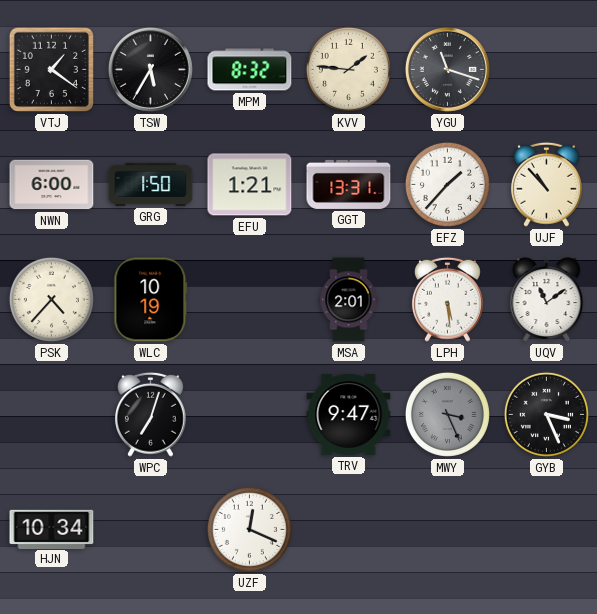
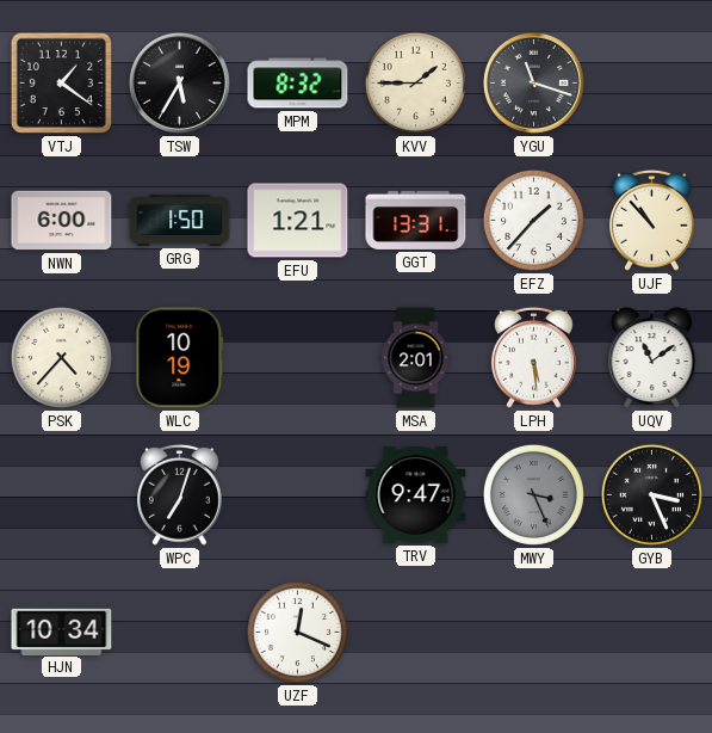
KVV: 1:46 -> 1:45 (415, 82)
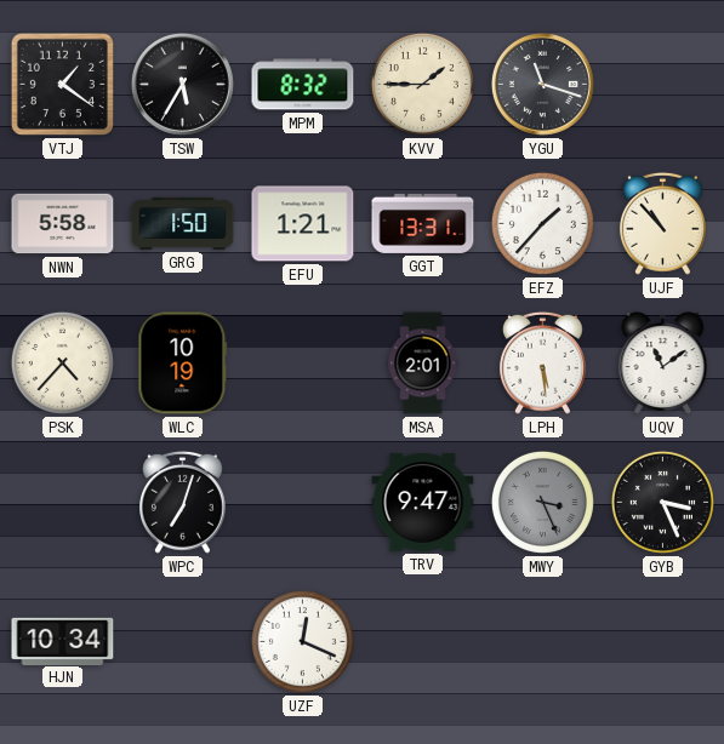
NWN: 6:00 -> 5:58 (63, 224)
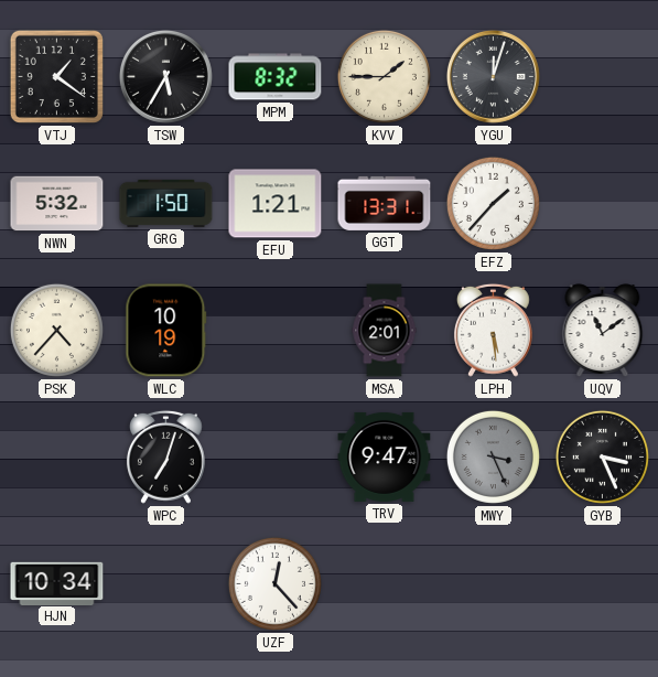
YGU: 11:18 -> 12:03 (493, 76)
NWN: 5:58 -> 5:32 (57, 204)
UJF: 10:53 -> none (662, 223)
UZF: 12:19 -> 12:23 (274, 583)
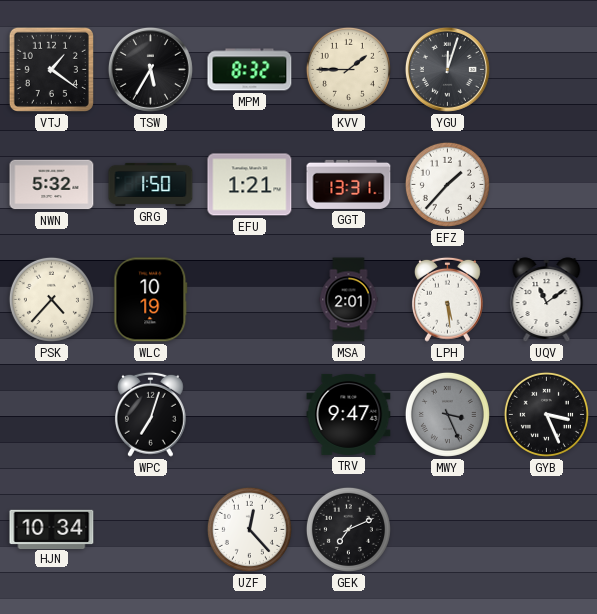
GEK: none -> 7:11 (348, 529)
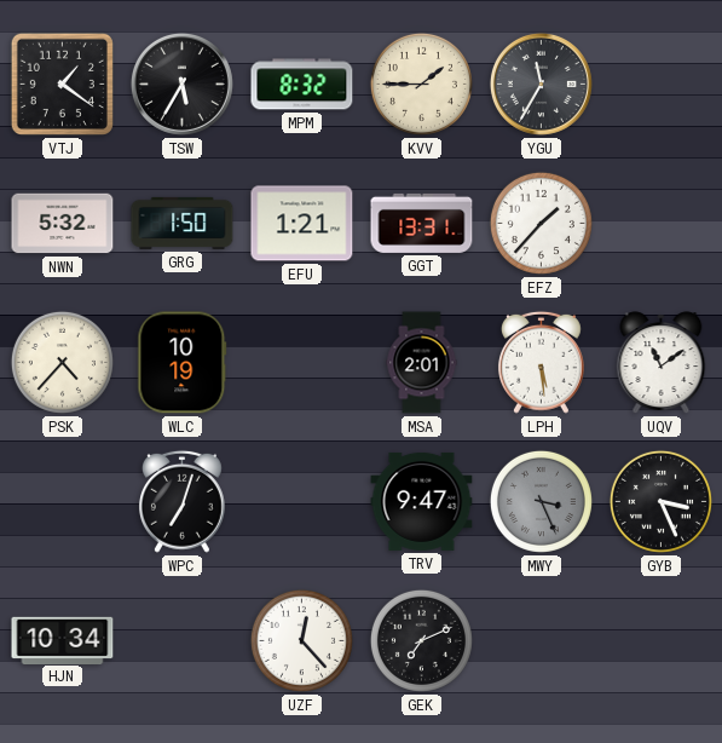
YGU: 12:03 -> 11:35 (541, 83)
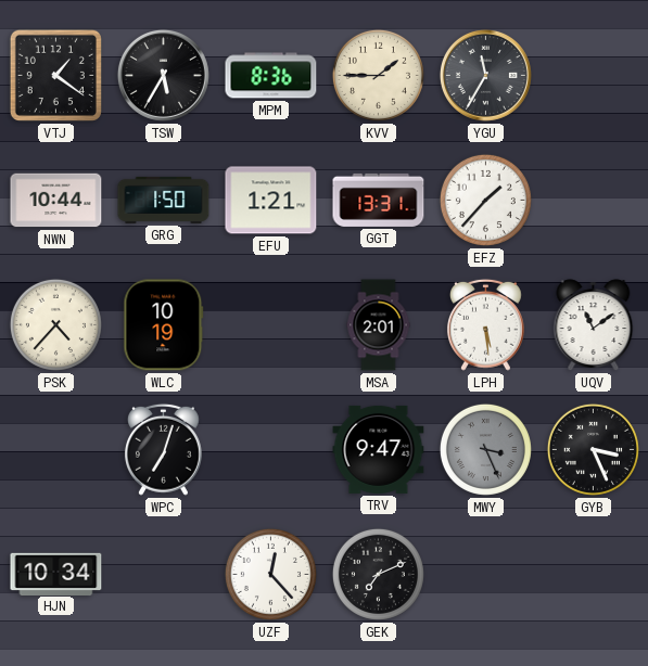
MPM: 8:32 -> 8:36 (271, 76)
NWN: 5:32 -> 10:44 (56, 201)
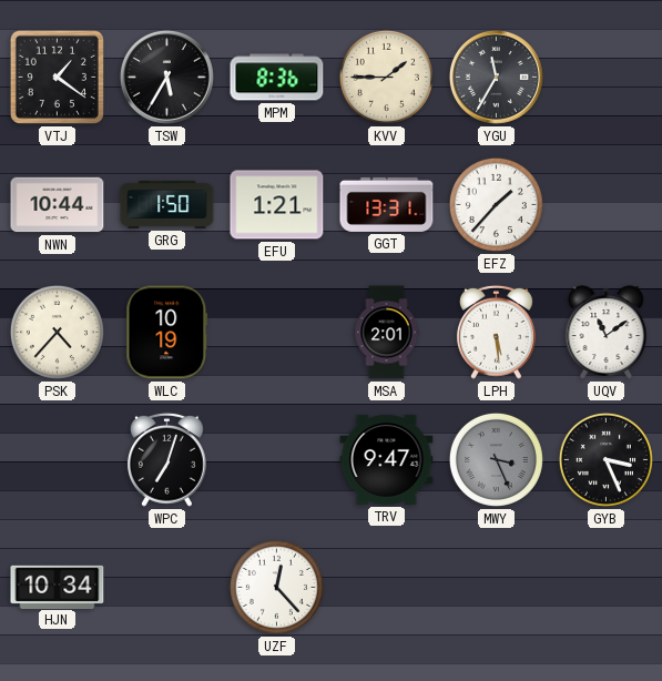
GEK: 7:11 -> none (378, 574)
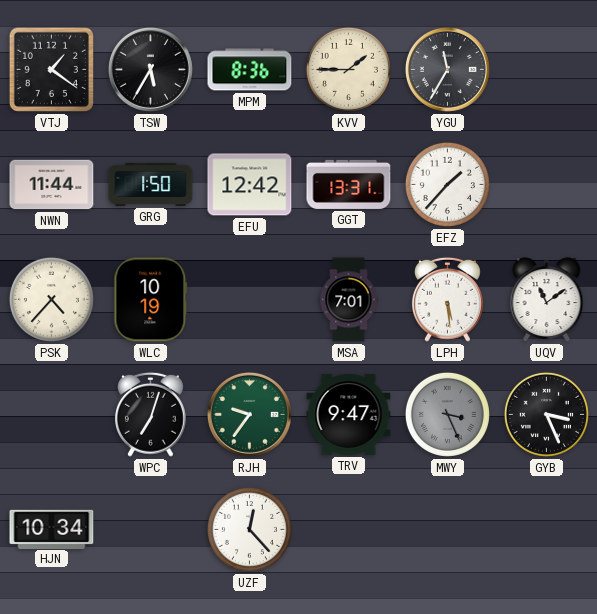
NWN: 10:44 -> 11:44 (52, 185)
EFU: 1:21 -> 12:42 (250, 185)
MSA: 2:01 -> 7:01 (349, 300)
RJH: none -> 9:36 (249, 414)
